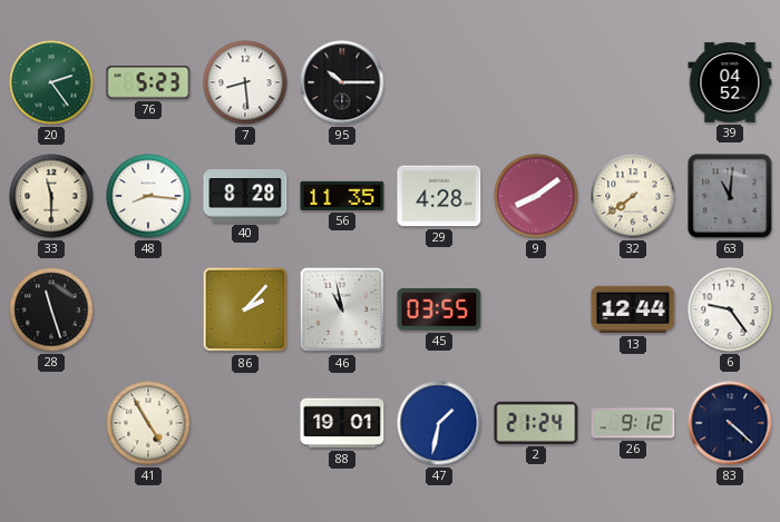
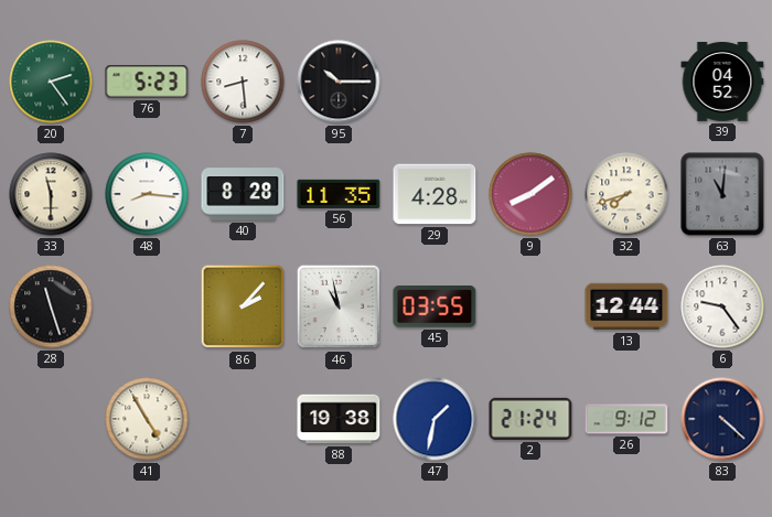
32: 7:39 -> 7:42 (626, 194)
88: 19:01 -> 19:38 (339, 419)
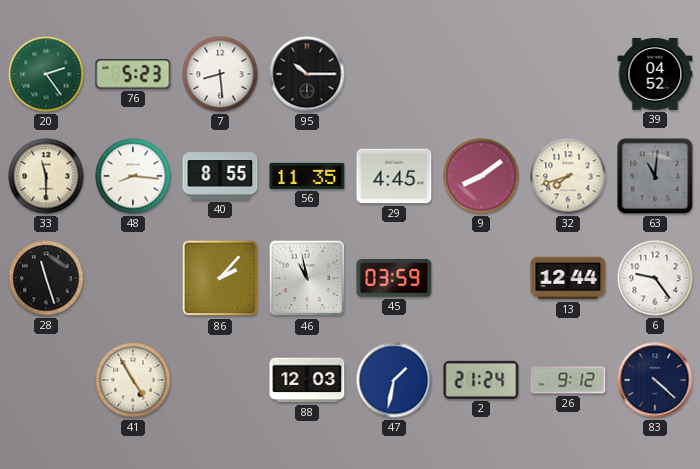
40: 8:28 -> 8:55 (220, 176)
29: 4:28 -> 4:45 (394, 176)
45: 03:55 -> 03:59 (394, 279)
88: 19:38 -> 12:03 (307, 380)
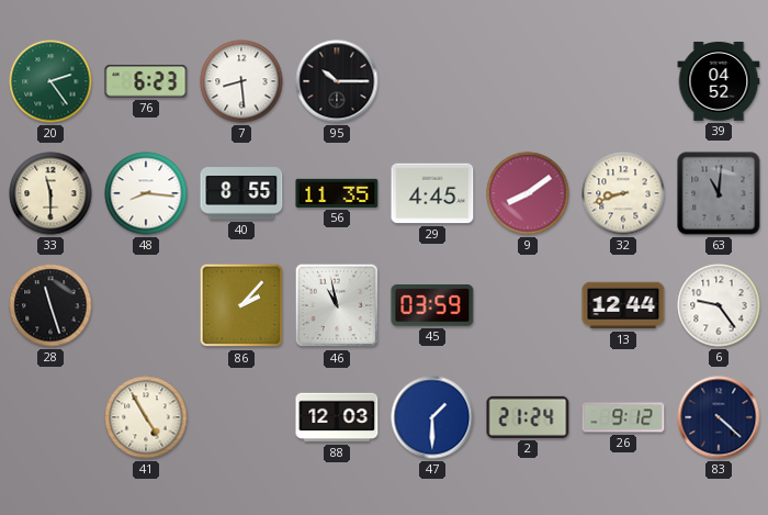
76: 5:23 -> 6:23 (146, 81)
32: 7:42 -> 8:42 (623, 193)
47: 1:32 -> 1:30 (432, 417)
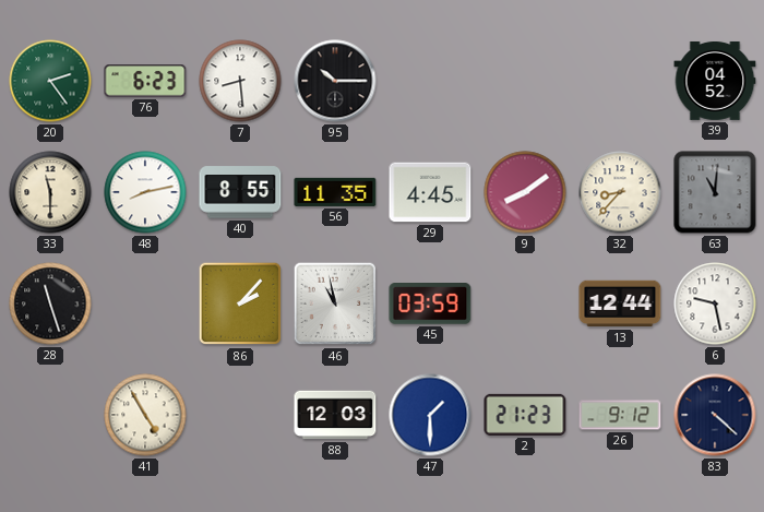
48: 8:16 -> 8:13 (145, 192)
32: 8:42 -> 8:37 (620, 192)
6: 9:24 -> 9:28 (715, 303)
2: 21:24 -> 21:23 (525, 415)
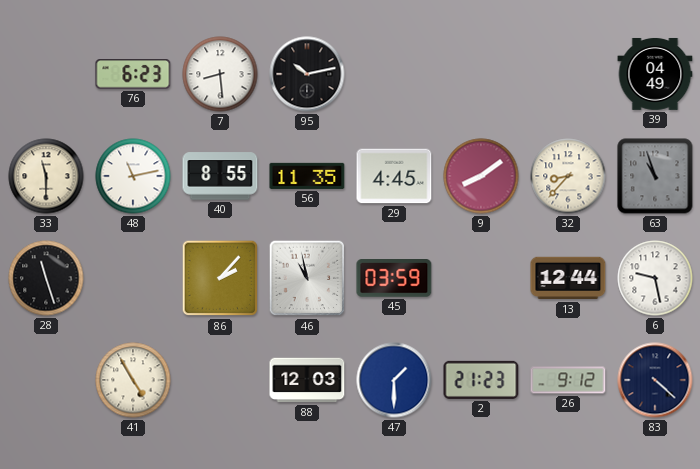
20: 2:24 -> none (50, 81)
95: 10:15 -> 10:13 (307, 74)
39: 04:52 -> 04:49 (655, 74)
48: 8:13 -> 11:13 (133, 176)
63: 11:01 -> 10:57 (655, 176)
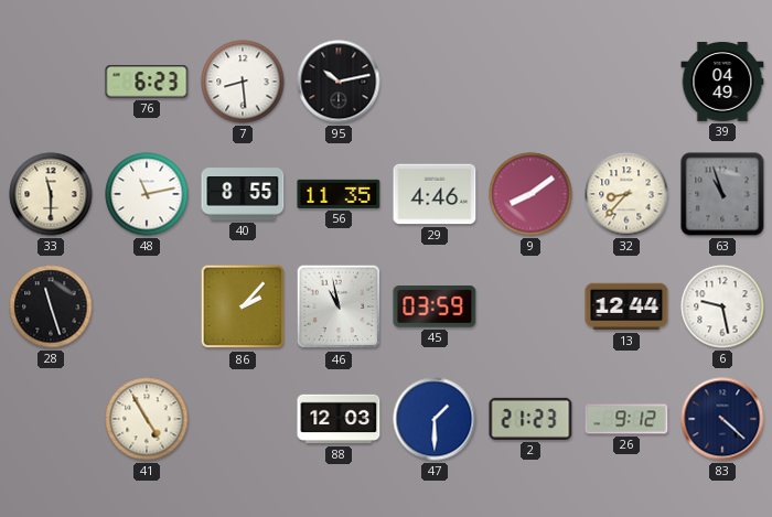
29: 4:45 -> 4:46 (435, 194)
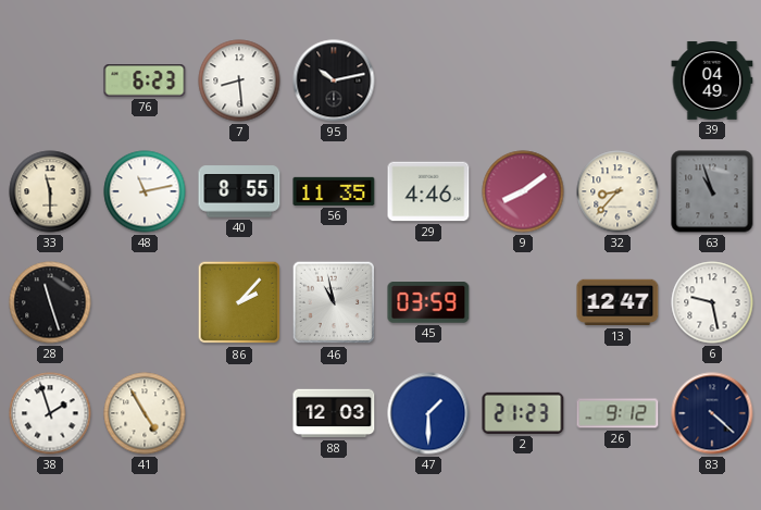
13: 12:44 -> 12:47 (617, 302)
38: none -> 1:57 (50, 413)
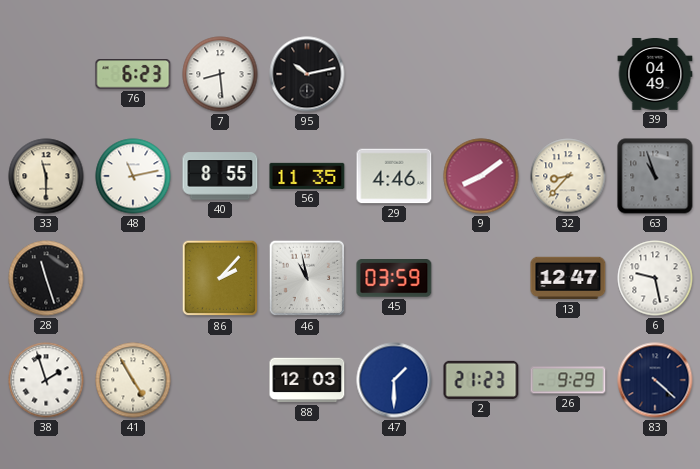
26: 9:12 -> 9:29 (568, 380)
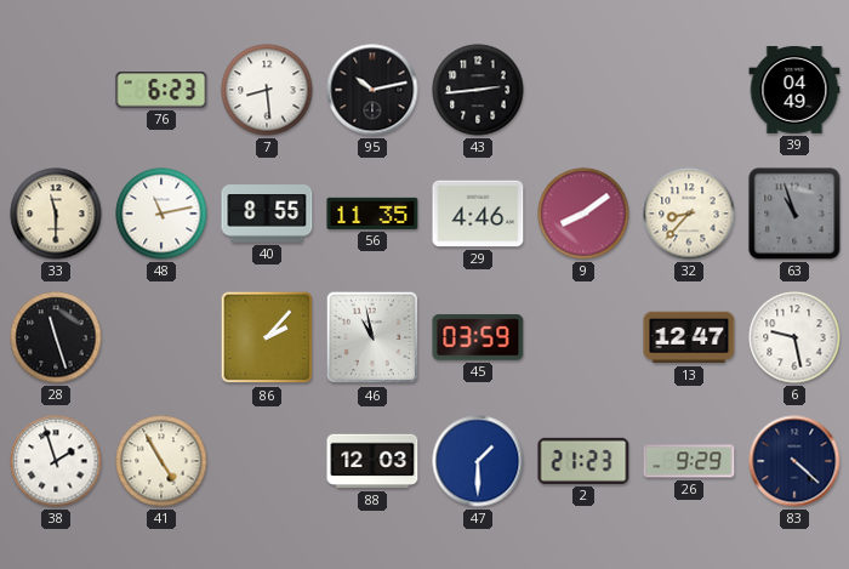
43: none -> 2:44 (478, 90)
